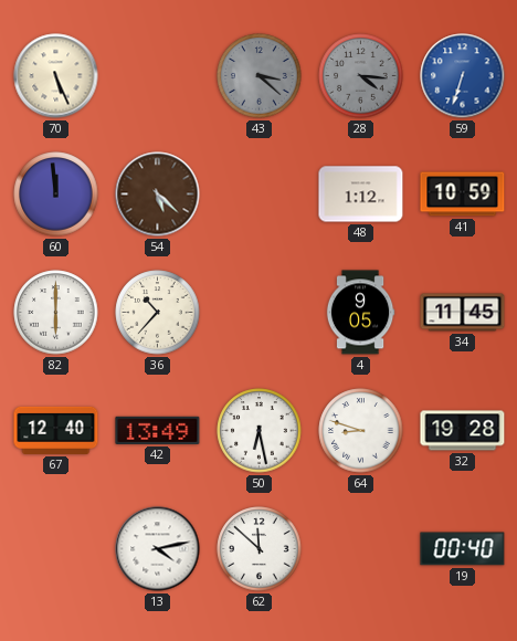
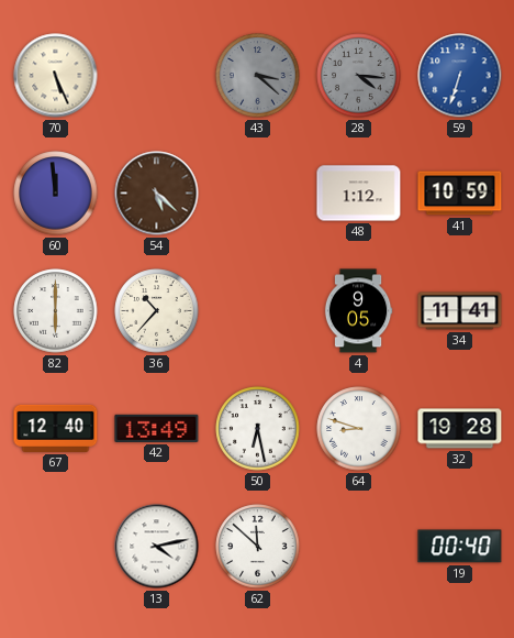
34: 11:45 -> 11:41 (460, 311)
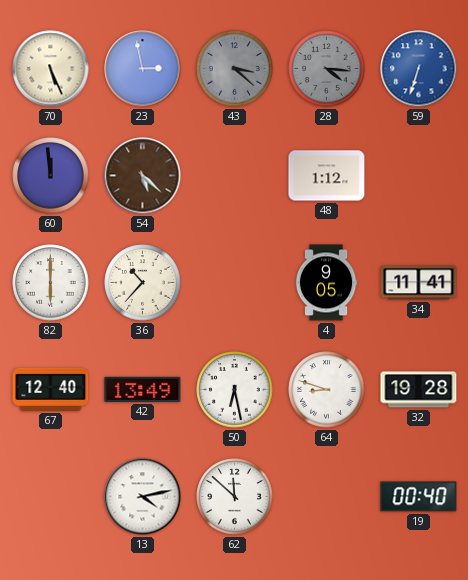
23: none -> 2:58 (143, 69)
41: 10:59 -> none (460, 194)
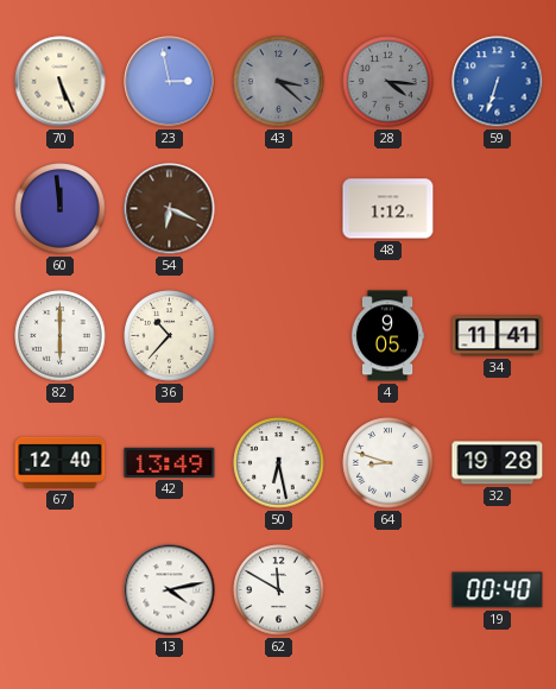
54: 5:22 -> 6:19 (170, 209)
62: 11:52 -> 11:50 (279, 590)
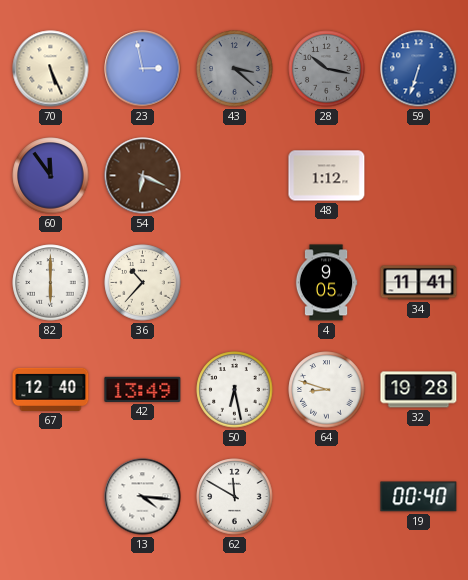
28: 4:16 -> 10:17 (327, 69)
60: 11:59 -> 11:54 (51, 176)
13: 4:13 -> 4:16 (143, 497)
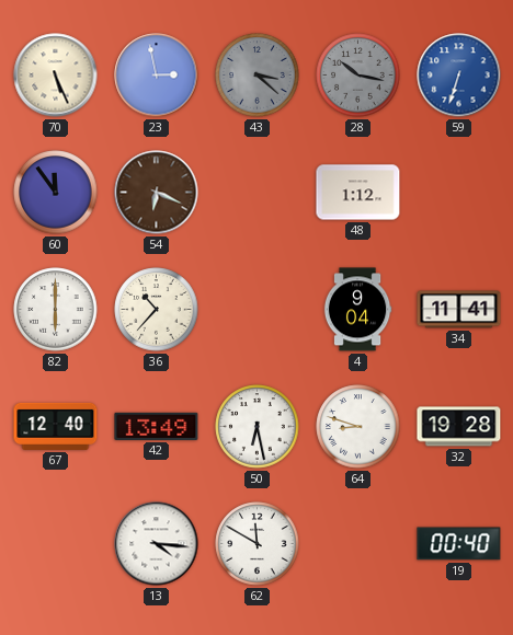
4: 9:05 -> 9:04 (357, 310)
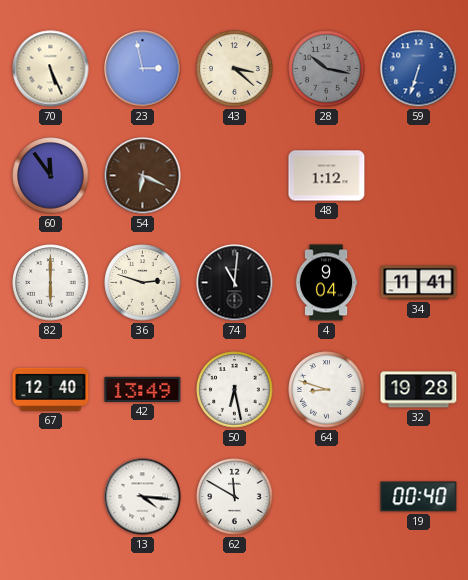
43 dial: grey -> cream (235, 69)
36: 10:37 -> 2:48 (143, 283)
74: none -> 11:01 (235, 283)
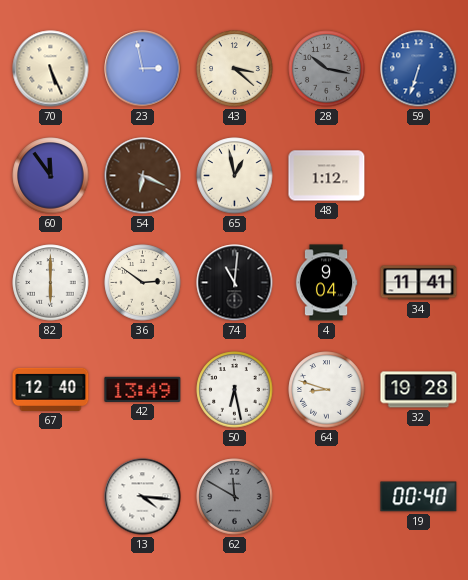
65: none -> 12:58 (235, 176)
36: 2:48 -> 2:51 (143, 283)
62 dial: white -> grey (235, 497)
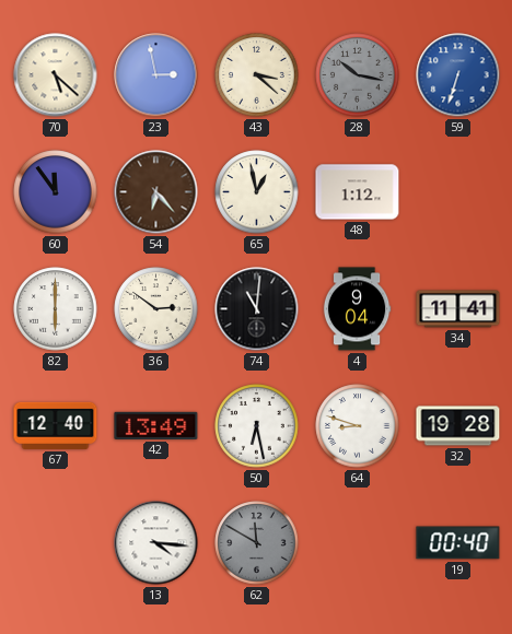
70: 5:26 -> 5:22 (56, 75)
54: 6:19 -> 6:23 (156, 192)
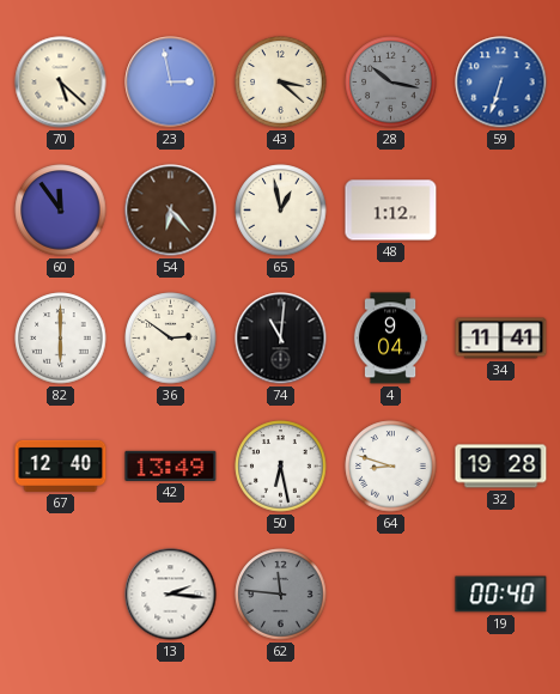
13: 4:16 -> 2:16 (171, 595)
62: 11:50 -> 11:46 (281, 595)
